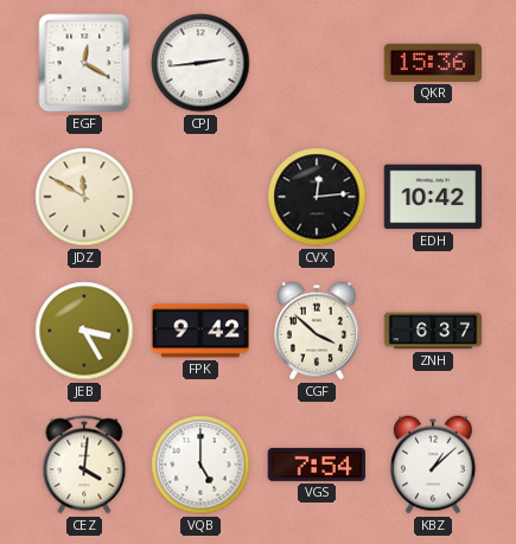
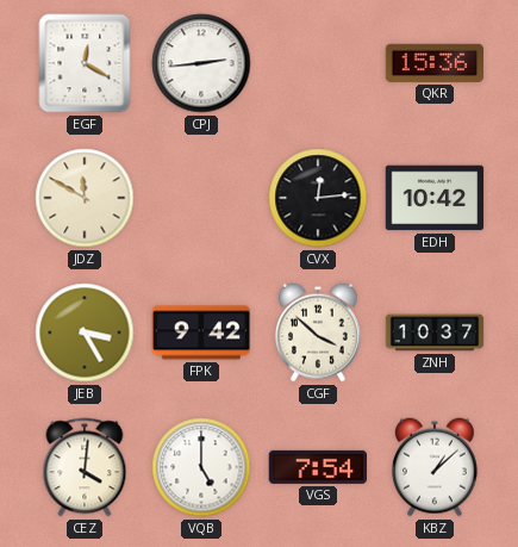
ZNH: 6:37 -> 10:37 (435, 332)
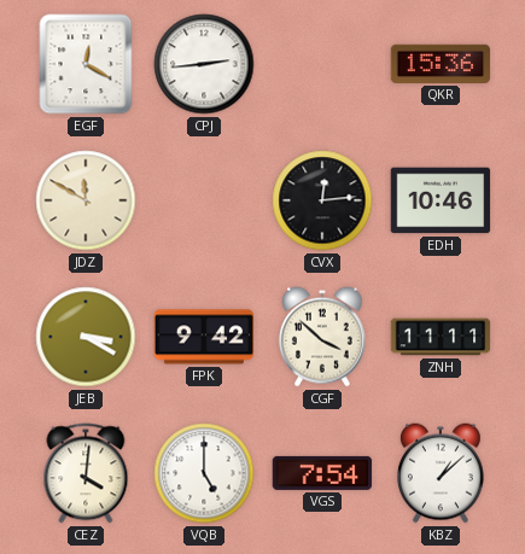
EDH: 10:42 -> 10:46 (441, 200)
JEB: 3:25 -> 3:20 (86, 337)
ZNH: 10:37 -> 11:11 (441, 337)
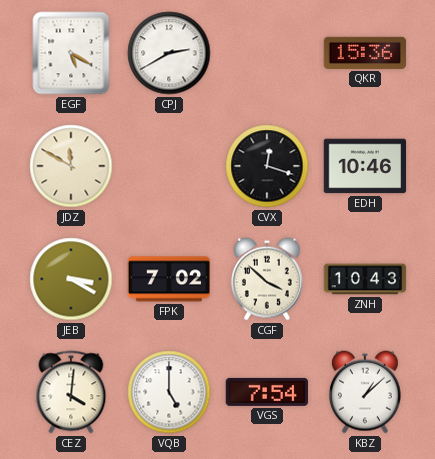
EGF: 12:20 -> 5:20 (71, 53)
CPJ: 2:44 -> 2:40 (169, 53)
CVX: 12:14 -> 12:18 (267, 166)
FPK: 9:42 -> 7:02 (169, 279)
ZNH: 11:11 -> 10:43 (365, 279)
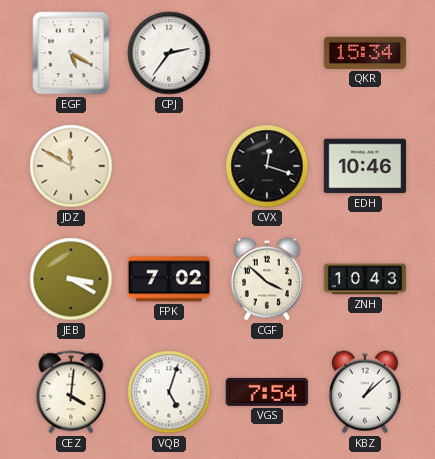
CPJ: 2:40 -> 2:36 (169, 53)
QKR: 15:36 -> 15:34 (365, 53)
VQB: 5:00 -> 5:03 (169, 392)
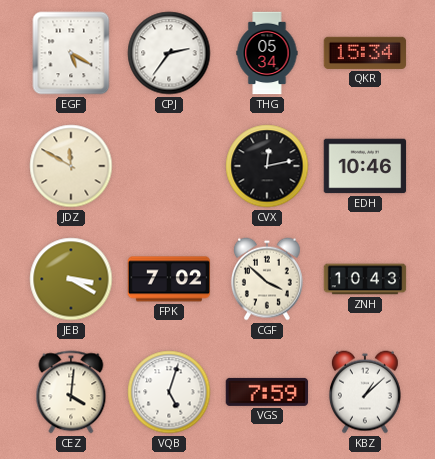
THG: none -> 05:34 (267, 53)
CVX: 12:18 -> 12:13 (267, 166)
VGS: 7:54 -> 7:59 (267, 392)
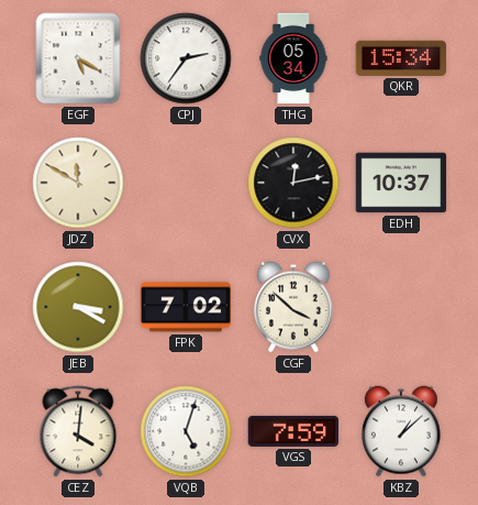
EDH: 10:46 -> 10:37 (401, 183)
ZNH: 10:43 -> none (365, 279)
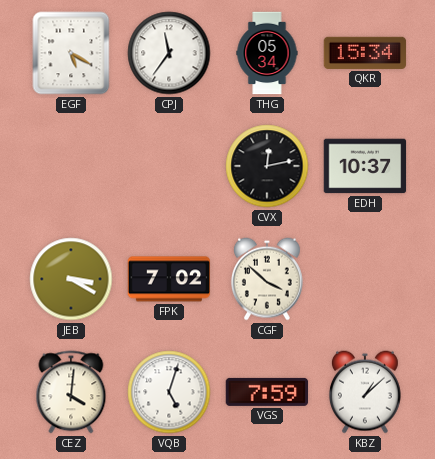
CPJ: 2:36 -> 11:36 (169, 53)
JDZ: 11:50 -> none (78, 183)
